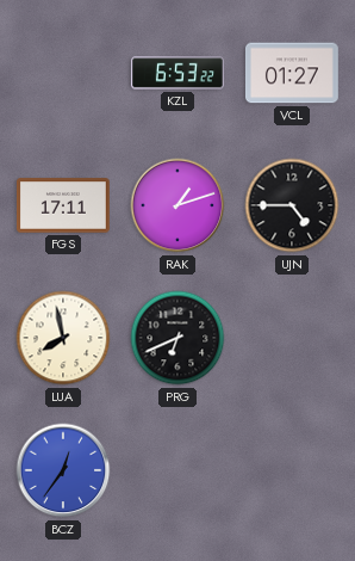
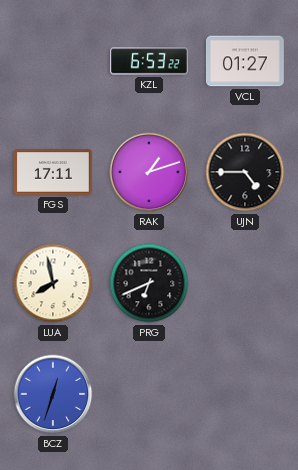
BCZ: 12:36 -> 12:33 (53, 394)
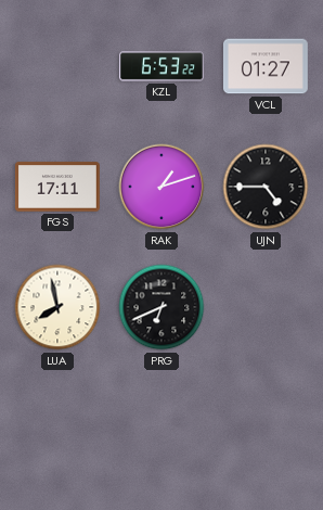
BCZ: 12:33 -> none (53, 394)
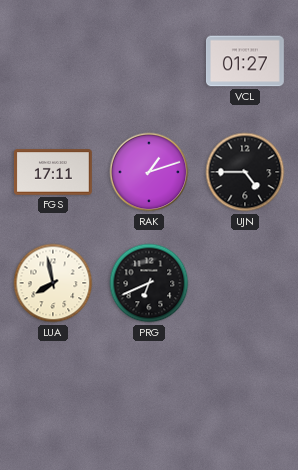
KZL: 6:53 -> none (163, 66)
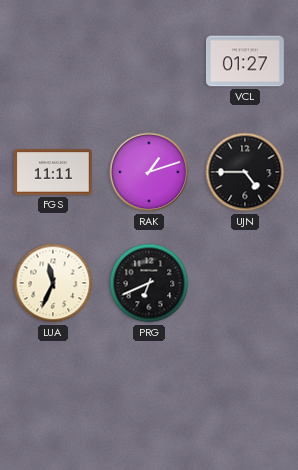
FGS: 17:11 -> 11:11 (53, 172)
LUA: 7:58 -> 11:34 (53, 283)
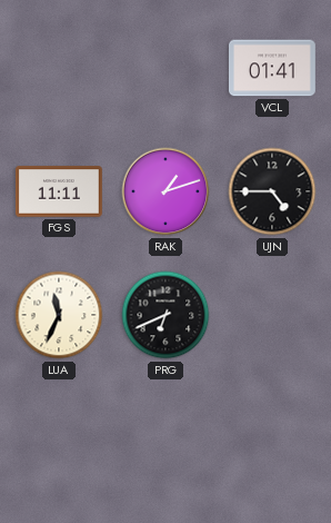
VCL: 01:27 -> 01:41 (272, 68)
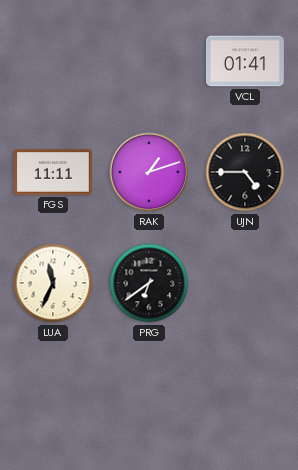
PRG: 6:41 -> 6:39 (149, 283)
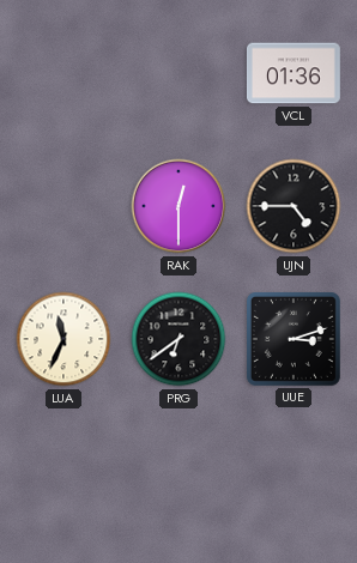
VCL: 01:41 -> 01:36 (294, 73)
FGS: 11:11 -> none (53, 172)
RAK: 1:12 -> 12:30 (179, 206)
UUE: none -> 3:12 (294, 339)
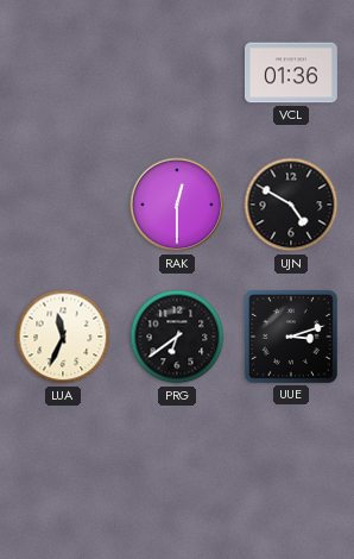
UJN: 4:45 -> 4:50 (291, 205)
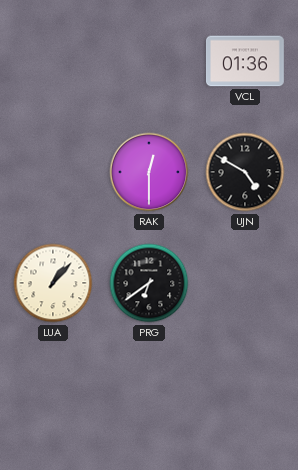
LUA: 11:34 -> 1:07 (53, 283)
UUE: 3:12 -> none (291, 337)
